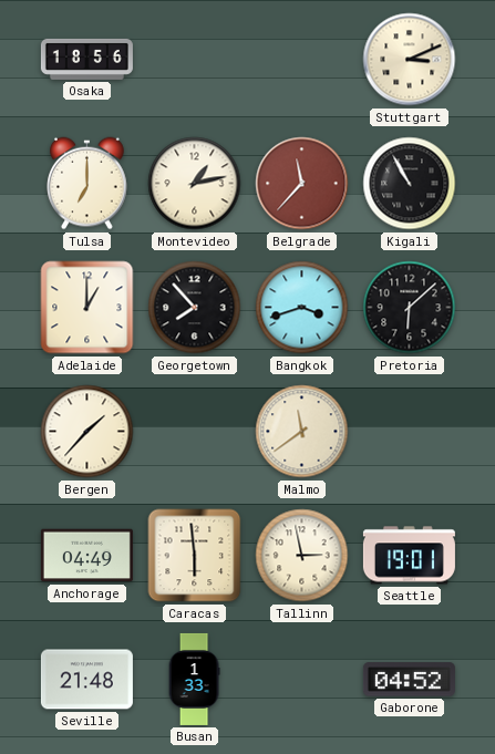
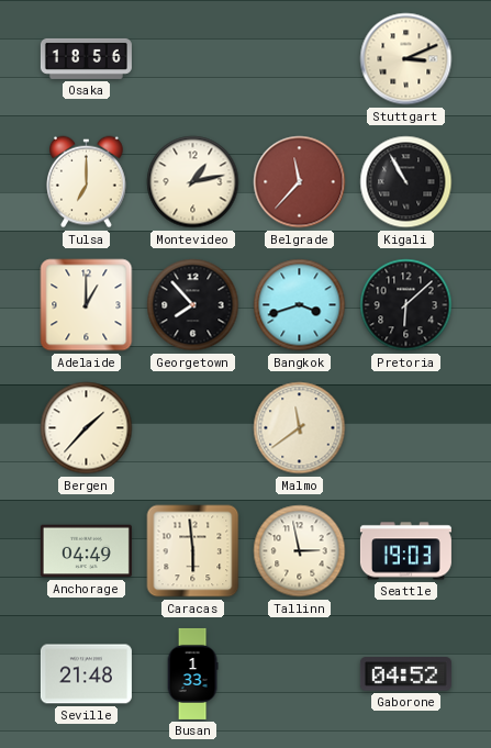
Seattle: 19:01 -> 19:03 (405, 551)
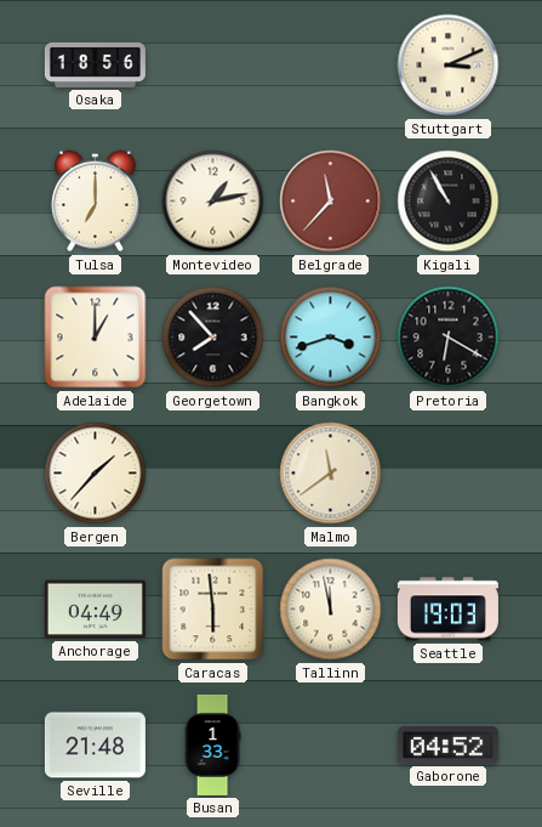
Pretoria: 6:08 -> 6:20 (449, 338)
Tallinn: 2:58 -> 11:58 (331, 610)
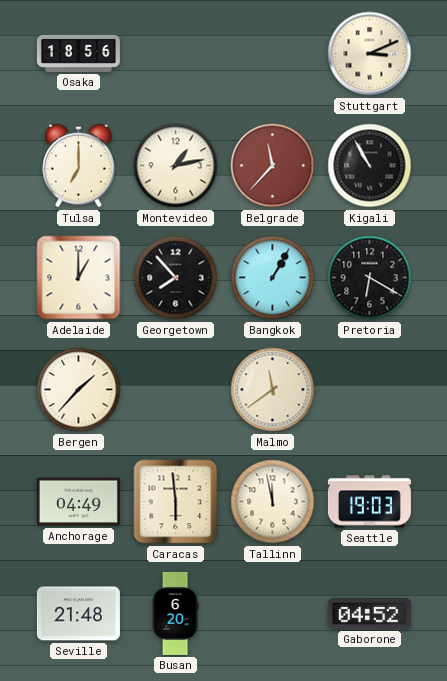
Bangkok: 3:42 -> 1:05 (273, 278)
Busan: 1:33 -> 6:20 (175, 613)
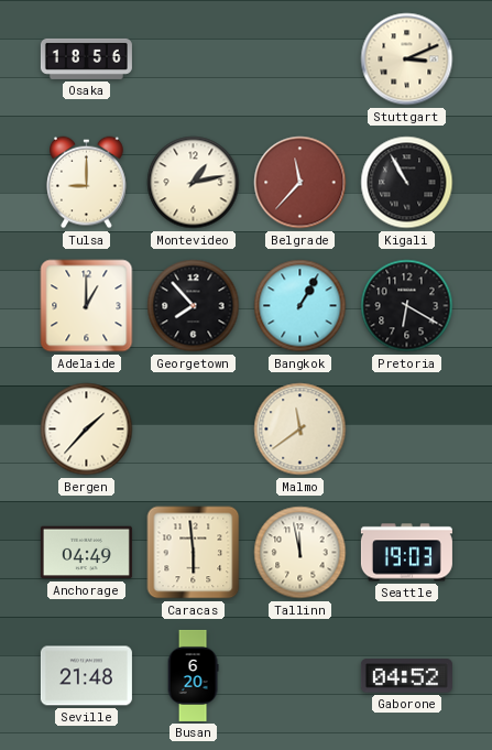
Tulsa: 7:00 -> 9:00 (87, 183)
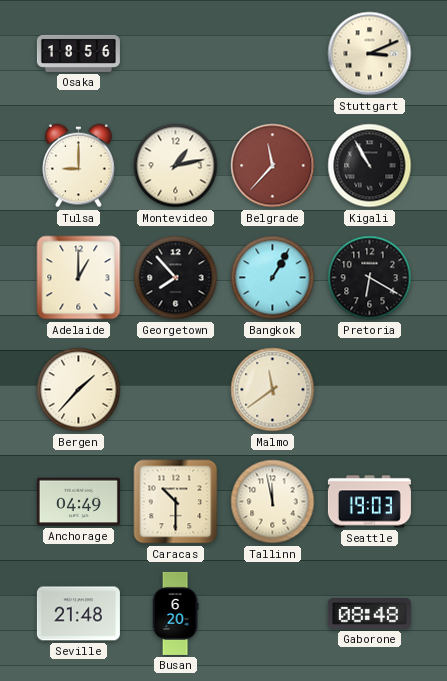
Caracas: 5:59 -> 10:30 (176, 502)
Gaborone: 04:52 -> 08:48 (369, 614)
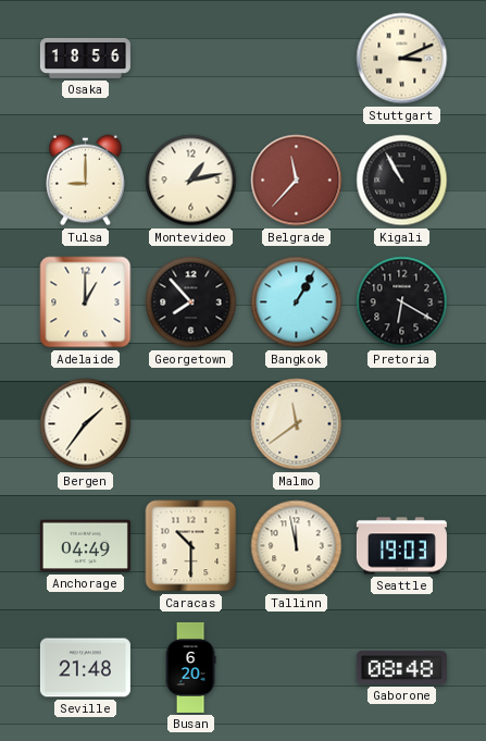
Bergen: 1:37 -> 1:36 (86, 424)
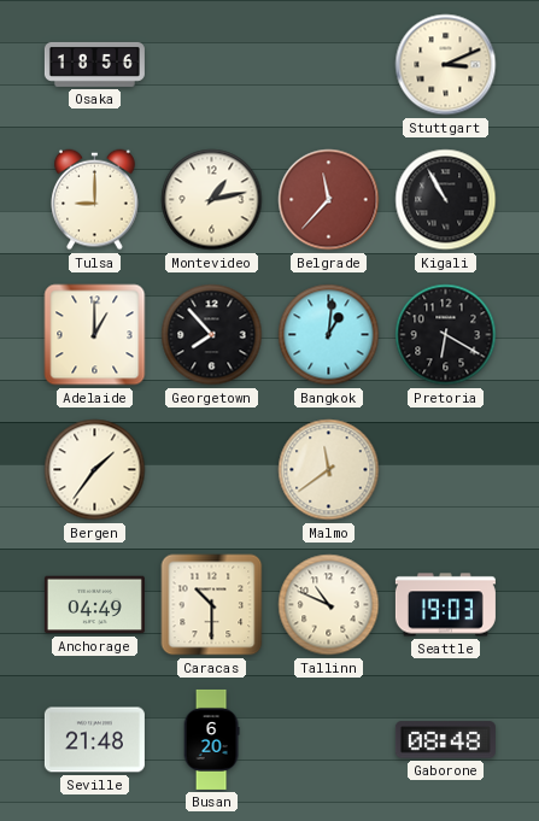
Bangkok: 1:05 -> 1:01 (329, 335)
Tallinn: 11:58 -> 10:49 (329, 605)
